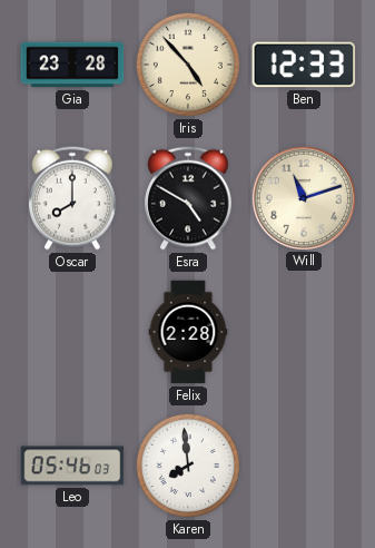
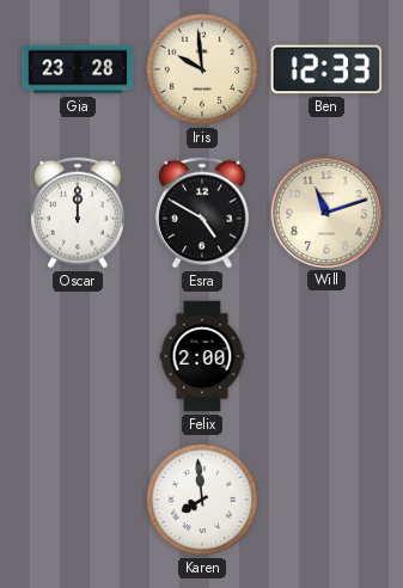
Iris: 4:53 -> 9:59 (202, 69)
Oscar: 8:00 -> 12:00 (79, 213)
Felix: 2:28 -> 2:00 (202, 356)
Leo: 05:46 -> none (72, 466)
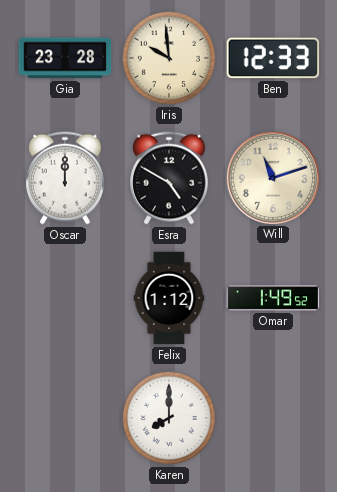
Felix: 2:00 -> 1:12 (169, 298)
Omar: none -> 1:49 (273, 298)
Karen: 7:59 -> 8:00 (169, 418)
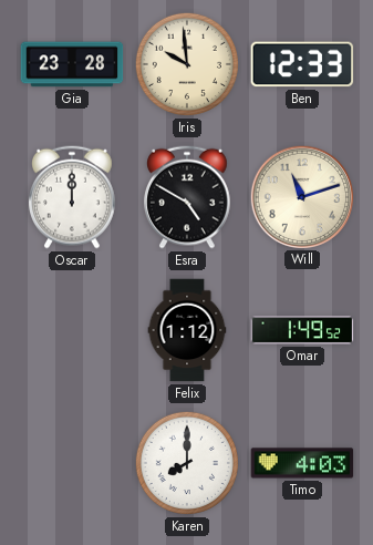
Timo: none -> 4:03 (302, 463)
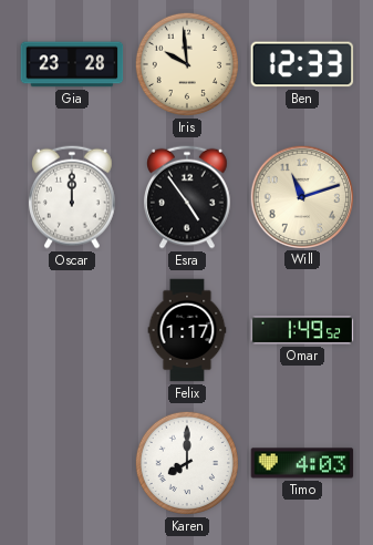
Esra: 4:50 -> 4:54 (188, 197)
Felix: 1:12 -> 1:17 (187, 330)
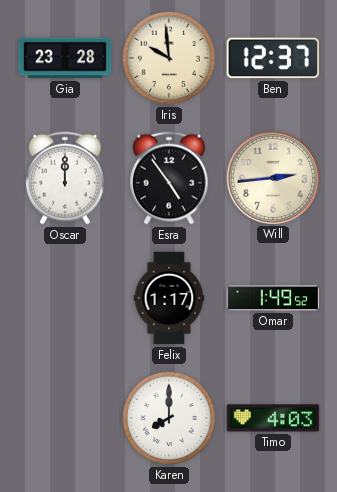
Ben: 12:33 -> 12:37 (273, 58)
Will: 11:12 -> 2:44 (272, 177)
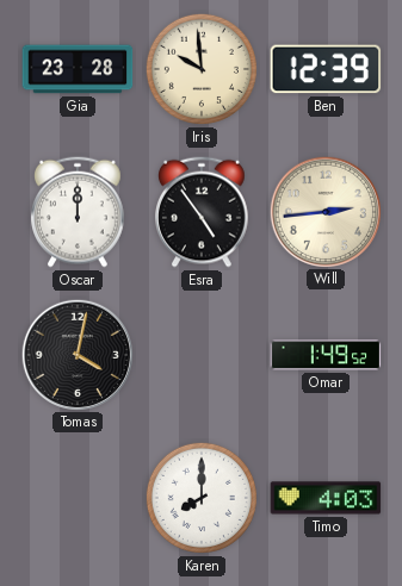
Ben: 12:37 -> 12:39 (326, 69)
Tomas: none -> 4:02 (76, 354)
Felix: 1:17 -> none (169, 298)
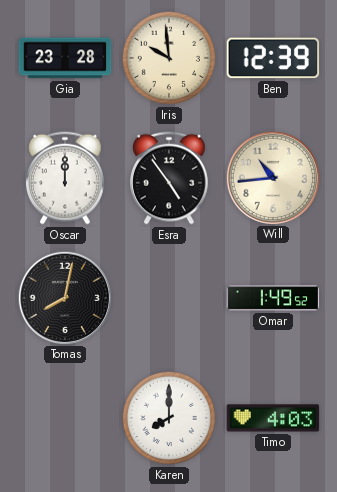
Will: 2:44 -> 10:44 (272, 177)
Tomas: 4:02 -> 8:02 (64, 297)
